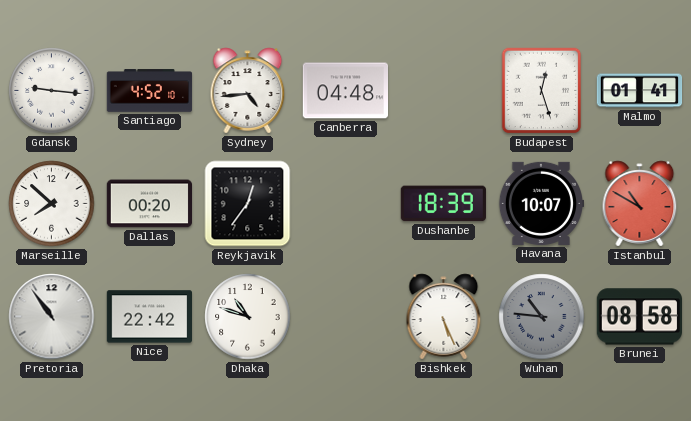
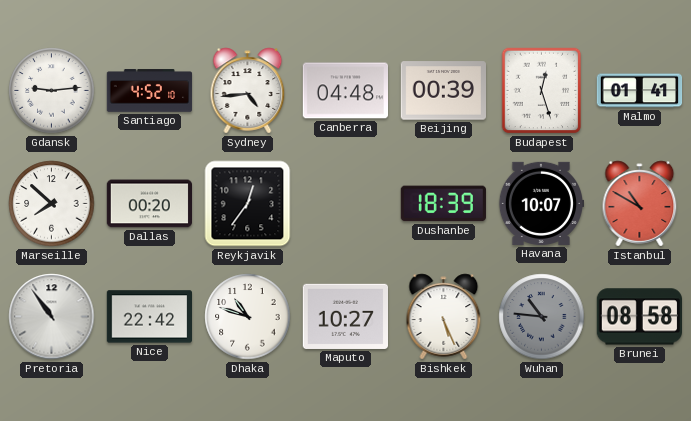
Gdansk: 9:16 -> 9:14 (52, 91)
Beijing: none -> 00:39 (443, 91)
Maputo: none -> 10:27 (345, 316)
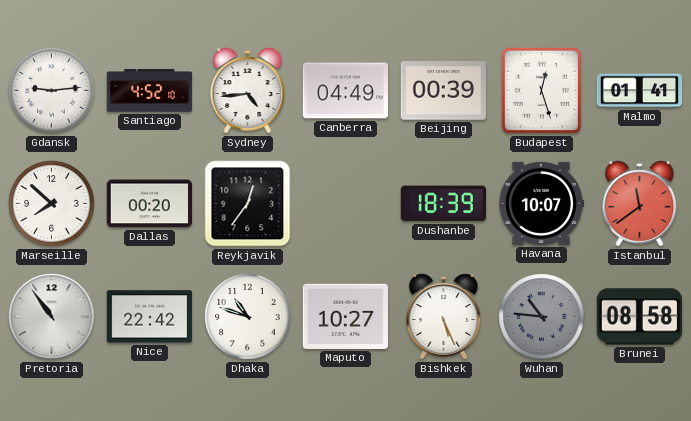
Canberra: 04:48 -> 04:49 (345, 91)
Istanbul: 10:50 -> 11:39 (640, 204)
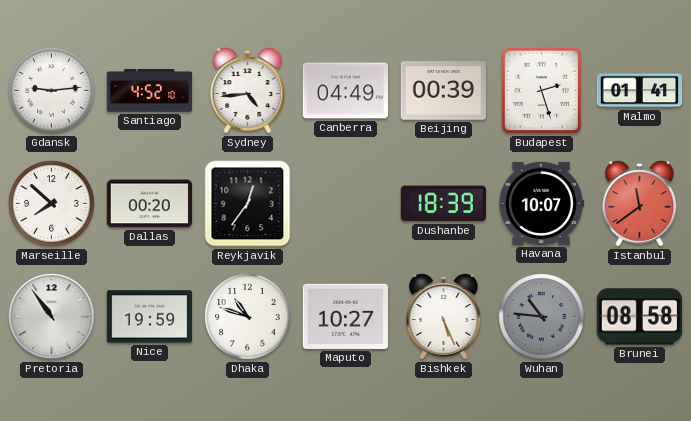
Budapest: 12:27 -> 2:27 (542, 91)
Nice: 22:42 -> 19:59 (149, 317)
